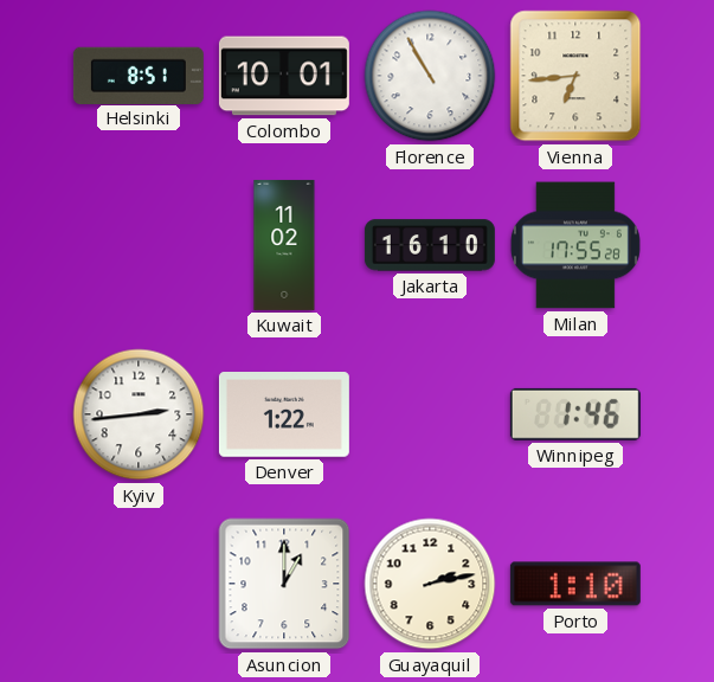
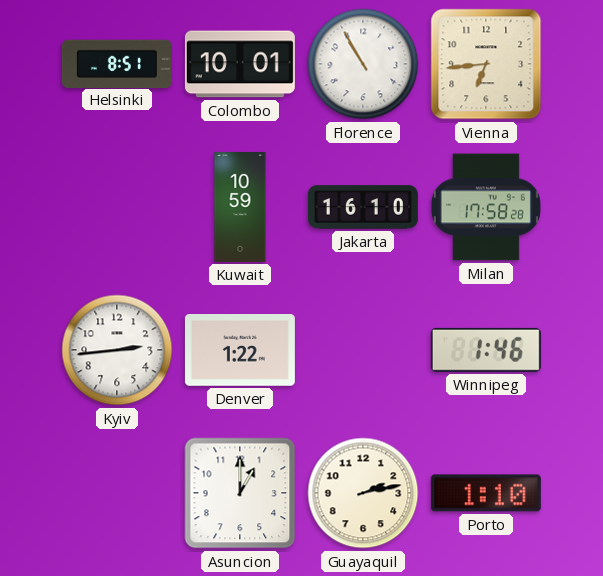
Kuwait: 11:02 -> 10:59 (240, 207)
Milan: 17:55 -> 17:58 (486, 207)
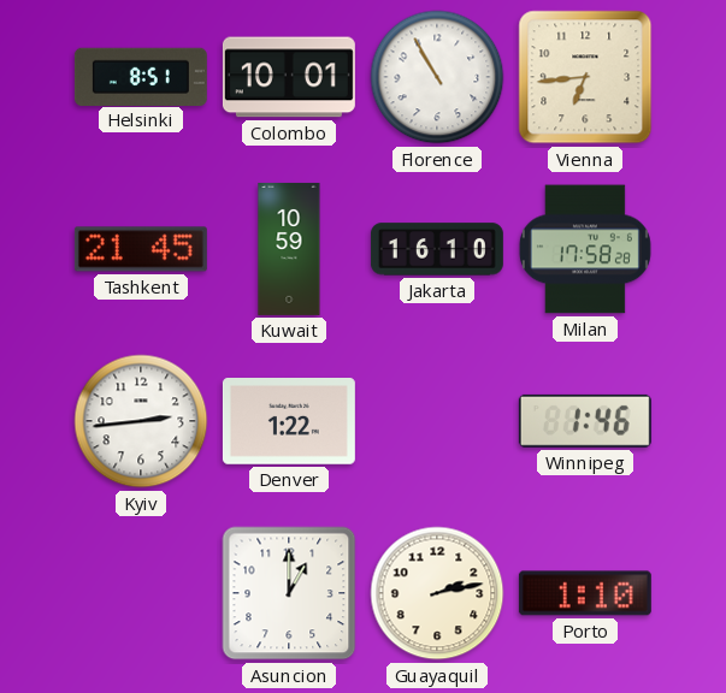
Tashkent: none -> 21:45 (141, 249)
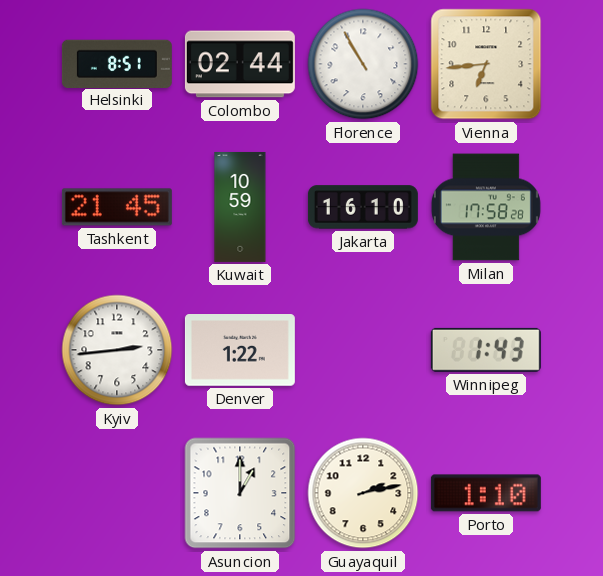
Colombo: 10:01 -> 02:44 (240, 64)
Winnipeg: 1:46 -> 1:43 (486, 350)
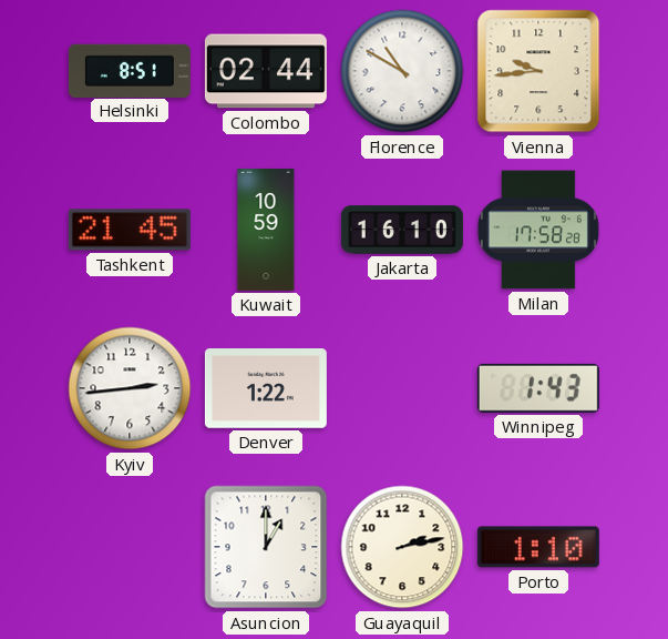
Florence: 10:55 -> 10:50 (402, 71)
Vienna: 6:44 -> 9:44 (538, 71)
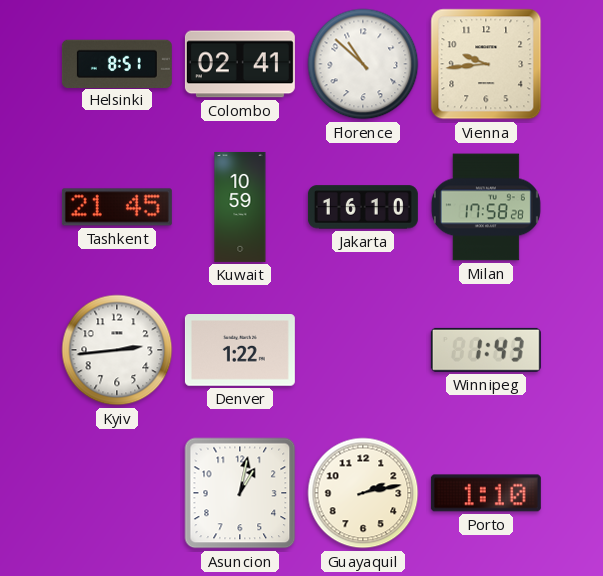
Colombo: 02:44 -> 02:41 (240, 64)
Florence: 10:50 -> 10:52 (363, 64)
Asuncion: 1:00 -> 1:02 (240, 493)
